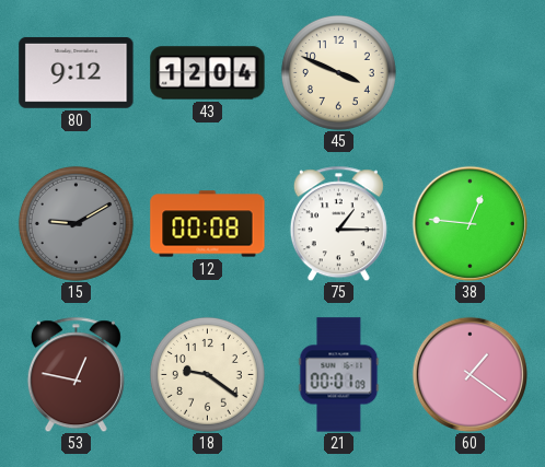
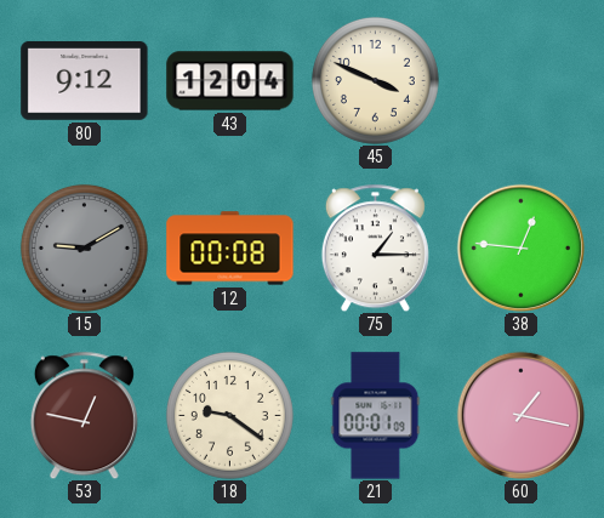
60: 1:21 -> 1:17 (520, 415)
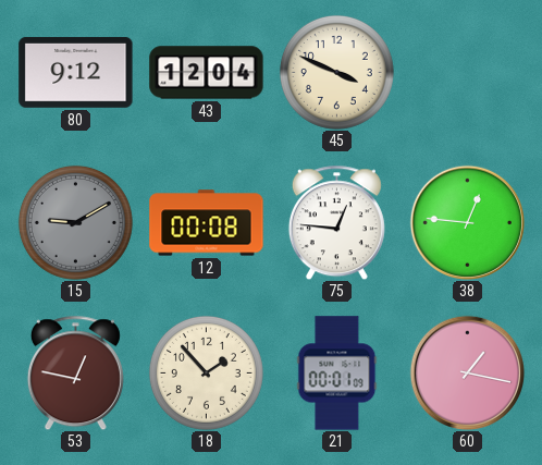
75: 1:15 -> 12:46 (336, 222)
18: 9:21 -> 1:53 (206, 372)
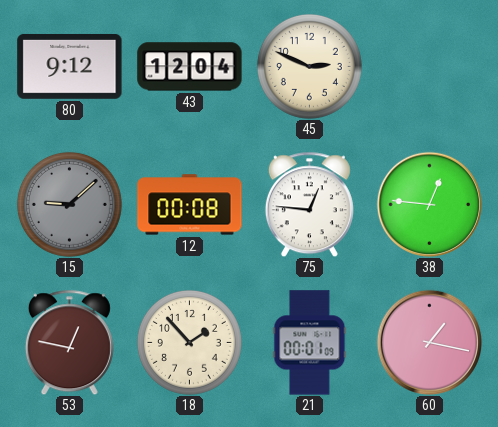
45: 3:49 -> 2:49 (309, 66)
15: 9:10 -> 9:08 (69, 204)
